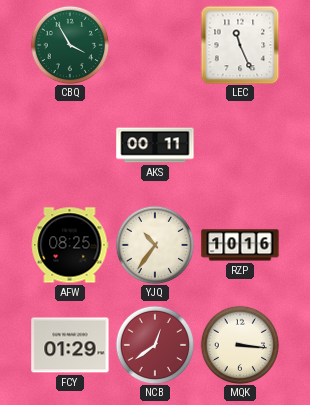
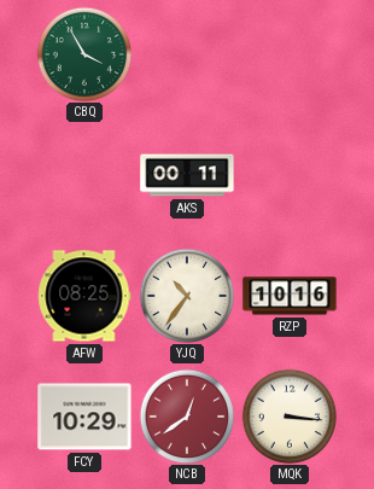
LEC: 11:26 -> none (240, 45)
FCY: 01:29 -> 10:29 (84, 417)
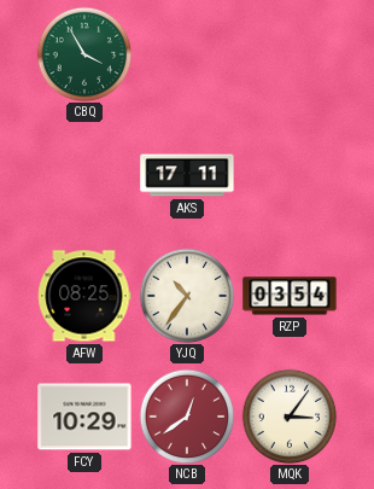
AKS: 00:11 -> 17:11 (187, 175)
RZP: 10:16 -> 03:54 (290, 296)
MQK: 3:16 -> 3:06 (290, 417)
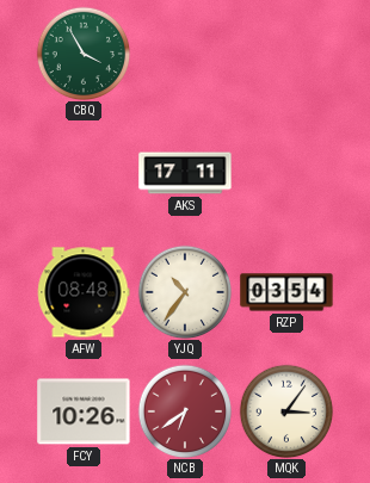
AFW: 08:25 -> 08:48 (84, 292)
FCY: 10:29 -> 10:26 (84, 411)
NCB: 12:39 -> 6:39 (185, 411)
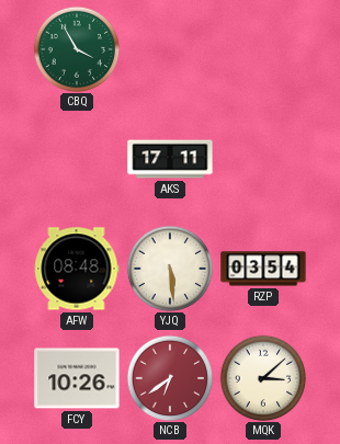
YJQ: 10:36 -> 5:29 (170, 269)
MQK: 3:06 -> 3:08 (263, 378)
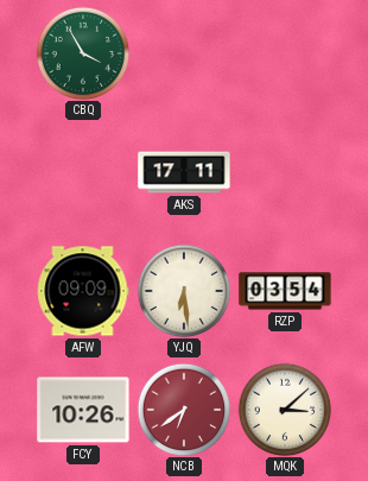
AFW: 08:48 -> 09:09 (83, 291)
YJQ: 5:29 -> 6:29 (184, 291)
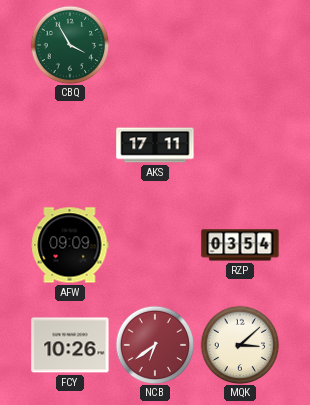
YJQ: 6:29 -> none (184, 291)
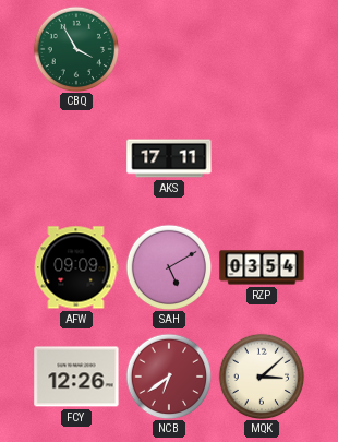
SAH: none -> 5:10 (169, 267)
FCY: 10:26 -> 12:26 (76, 377)
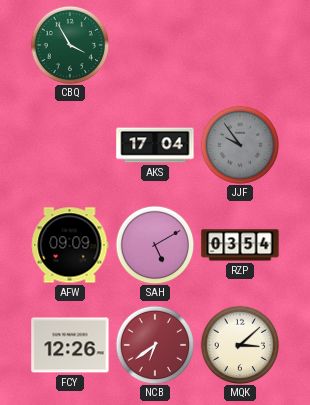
AKS: 17:11 -> 17:04 (155, 145)
JJF: none -> 9:54 (240, 145)
